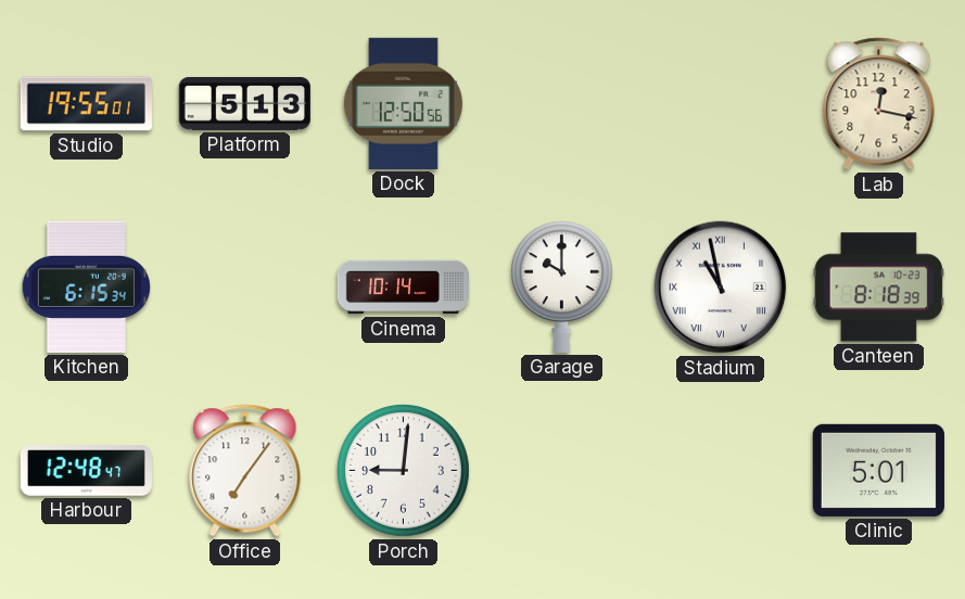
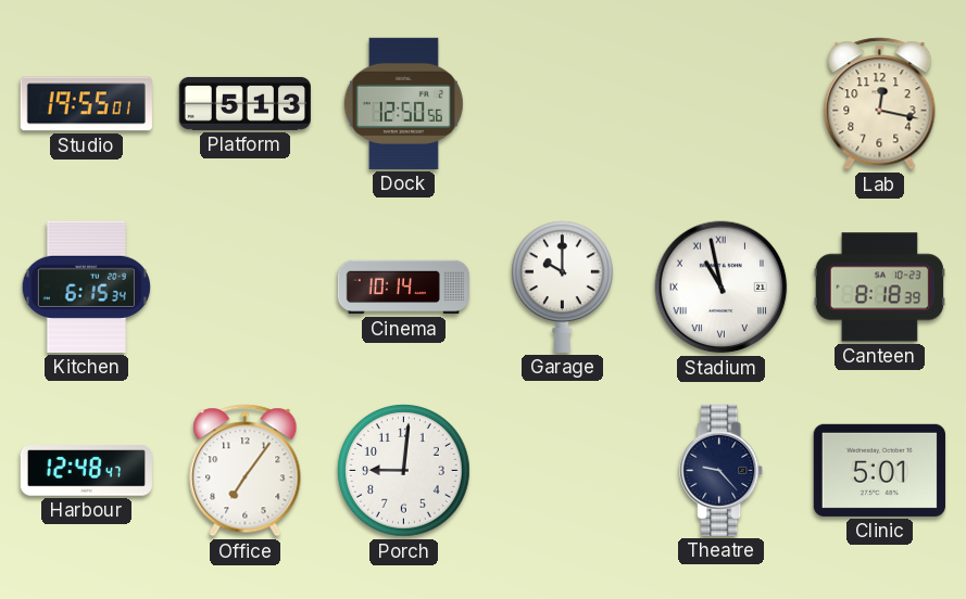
Theatre: none -> 9:23 (722, 470)
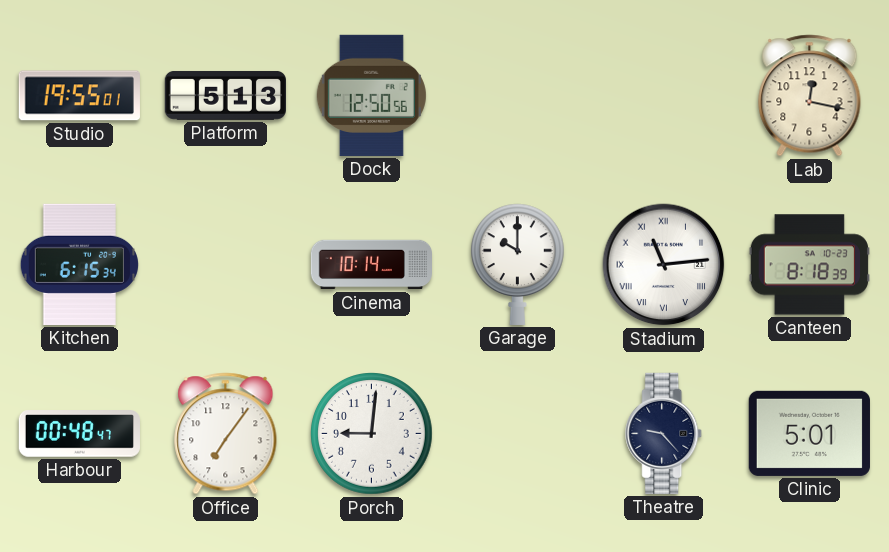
Stadium: 10:58 -> 11:14 (664, 265)
Harbour: 12:48 -> 00:48 (79, 434)
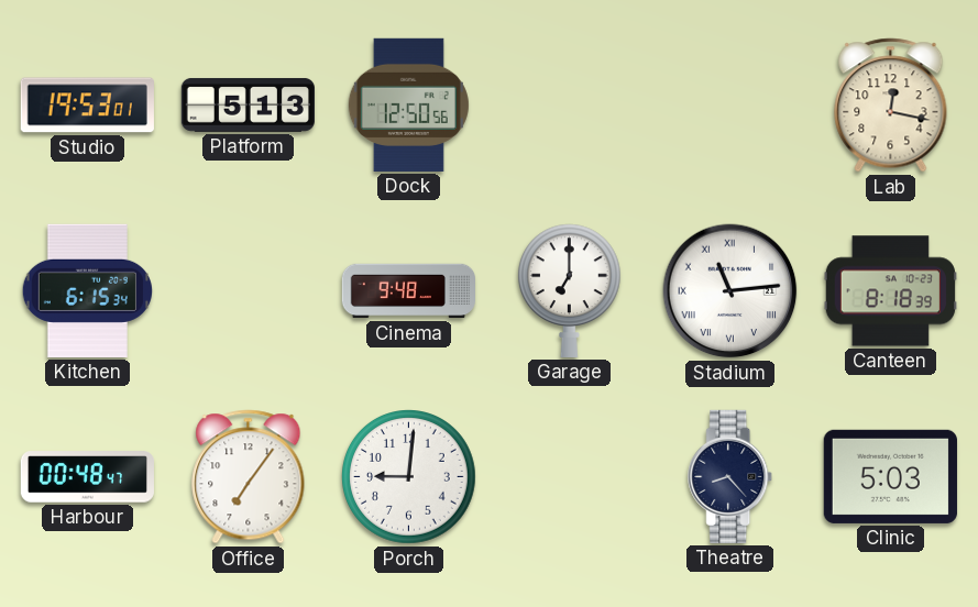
Studio: 19:55 -> 19:53 (87, 106)
Cinema: 10:14 -> 9:48 (408, 291)
Garage: 10:00 -> 7:00 (569, 290)
Theatre: 9:23 -> 8:23 (730, 476)
Clinic: 5:01 -> 5:03 (890, 476)
